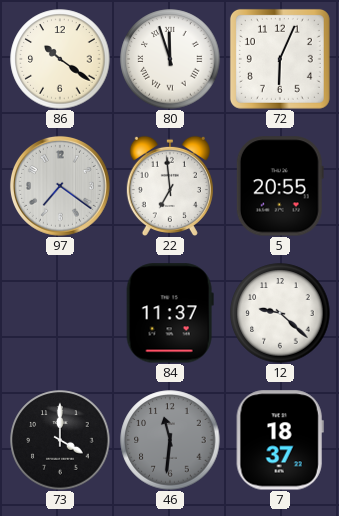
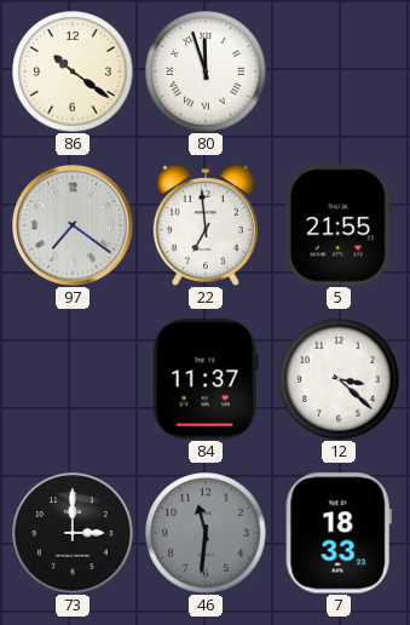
72: 6:04 -> none (280, 59)
5: 20:55 -> 21:55 (339, 225)
12: 9:22 -> 3:22 (339, 379)
73: 4:00 -> 3:00 (73, 533)
7: 18:37 -> 18:33 (339, 533)
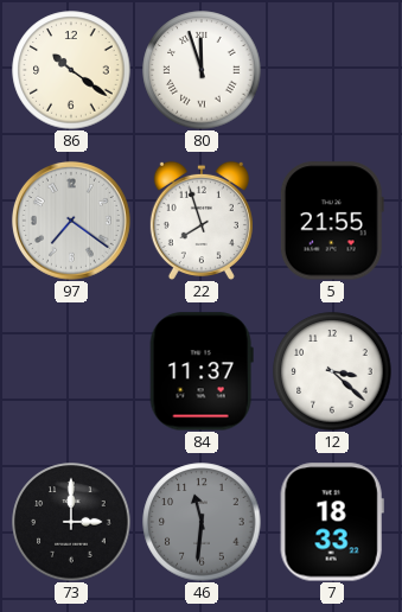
22: 6:59 -> 7:57 (202, 219)
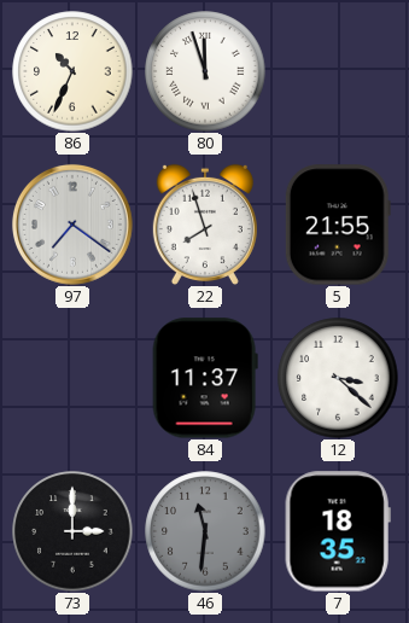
86: 10:21 -> 10:34 (72, 71)
7: 18:33 -> 18:35 (338, 531)
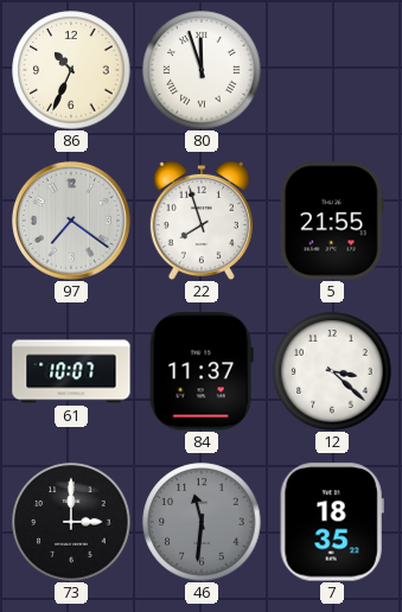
61: none -> 10:07 (71, 371)
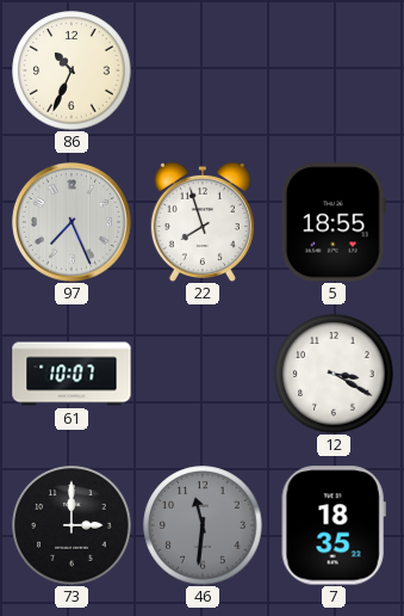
80: 11:57 -> none (202, 70)
97: 7:21 -> 7:26 (72, 222)
5: 21:55 -> 18:55 (334, 222)
84: 11:37 -> none (202, 371)
12: 3:22 -> 3:20 (334, 374)
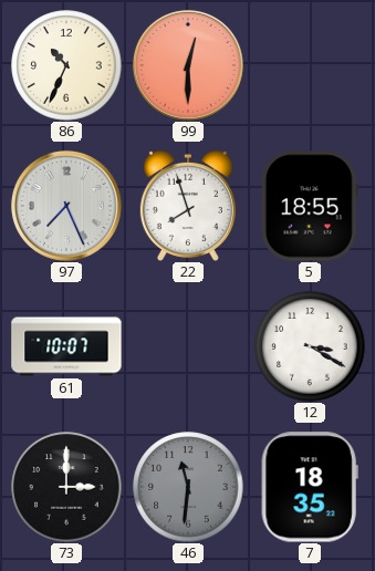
99: none -> 12:30 (188, 65)
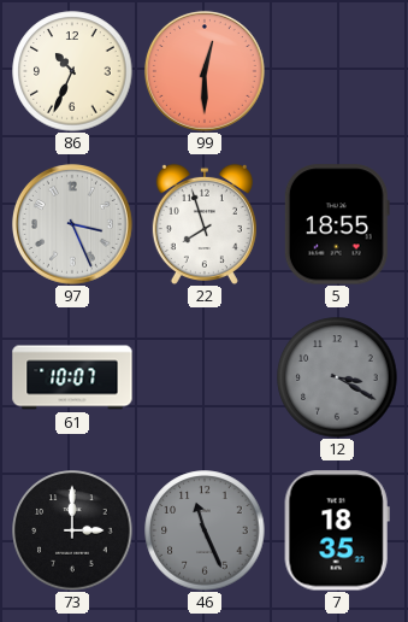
97: 7:26 -> 3:26 (72, 224)
12 dial: white -> grey (337, 377)
46: 11:31 -> 11:26 (205, 530)
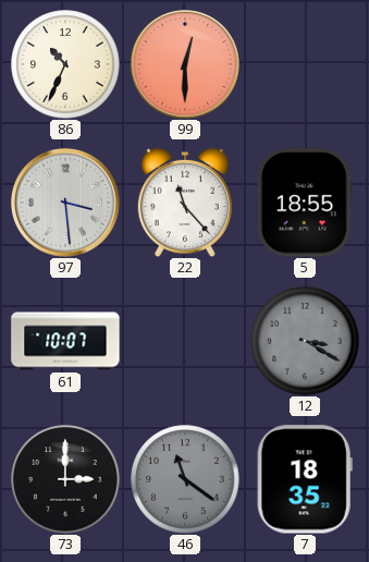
97: 3:26 -> 3:29 (65, 203)
22: 7:57 -> 11:23 (185, 201)
46: 11:26 -> 11:21 (185, 479)
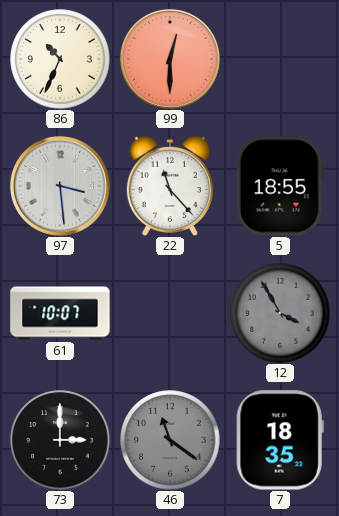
12: 3:20 -> 3:55 (280, 313)
